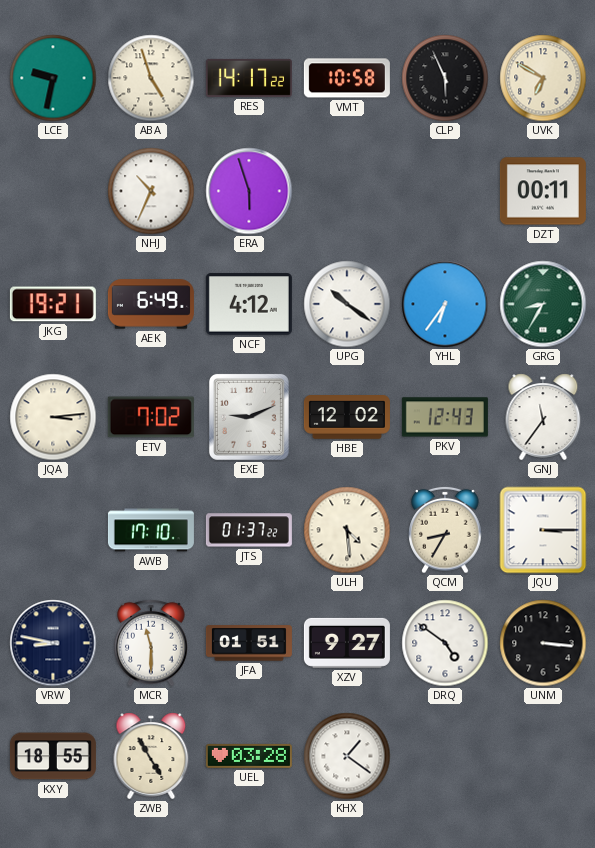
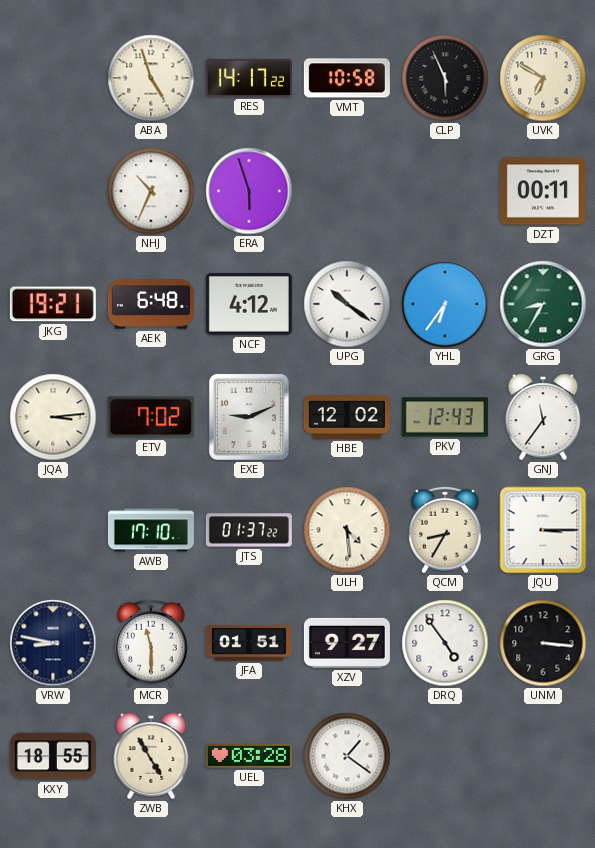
LCE: 9:32 -> none (53, 78)
AEK: 6:49 -> 6:48 (151, 304)
DRQ: 4:51 -> 4:54 (445, 643)
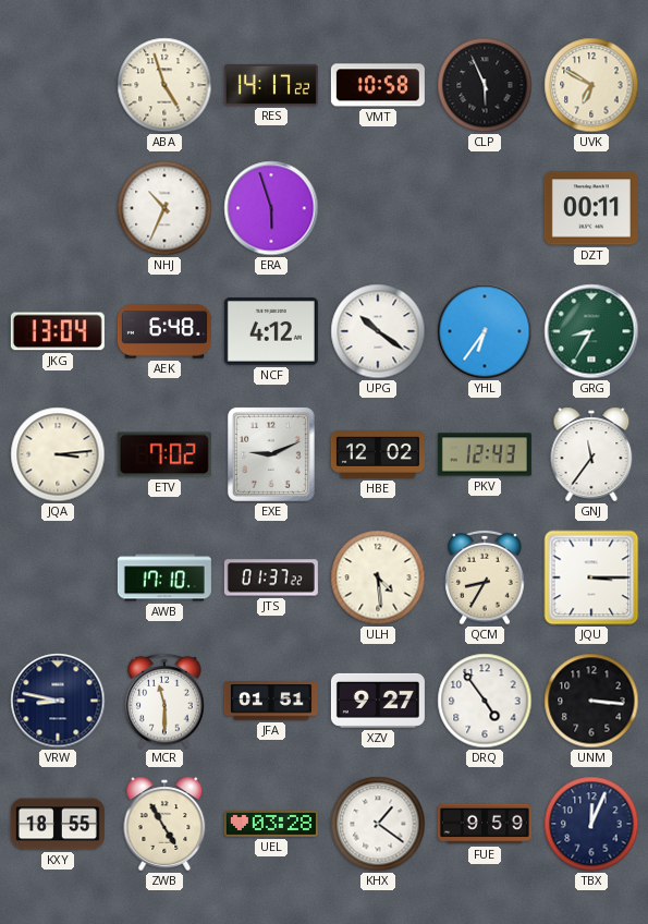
JKG: 19:21 -> 13:04 (58, 331)
FUE: none -> 9:59 (485, 824)
TBX: none -> 12:04 (591, 824)
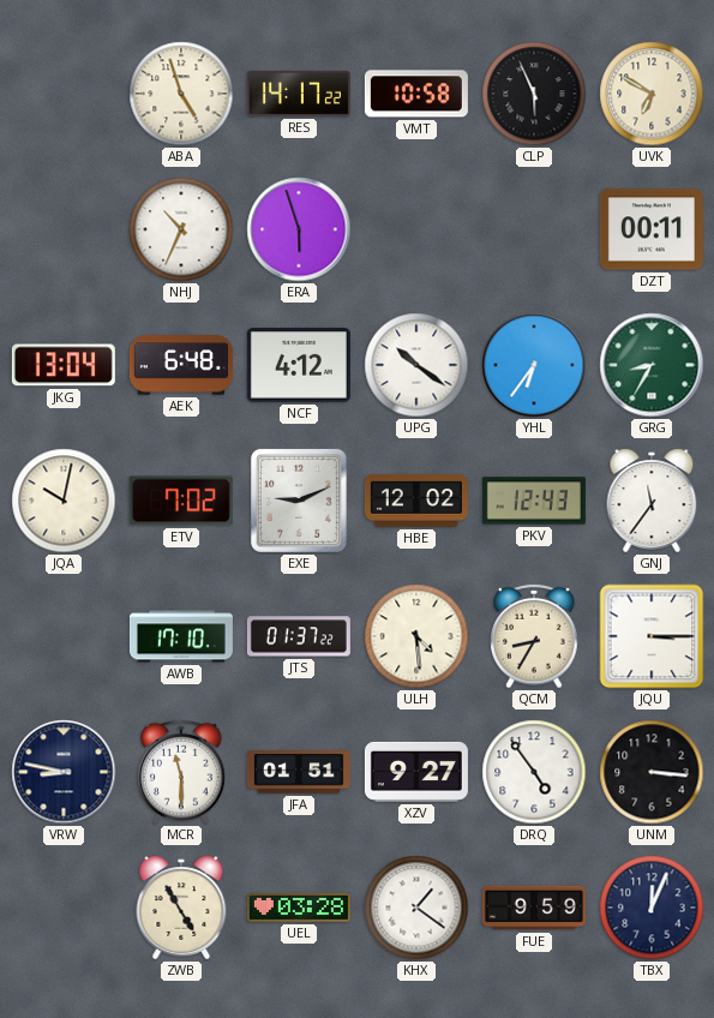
JQA: 3:14 -> 10:02 (64, 501)
KXY: 18:55 -> none (58, 824)
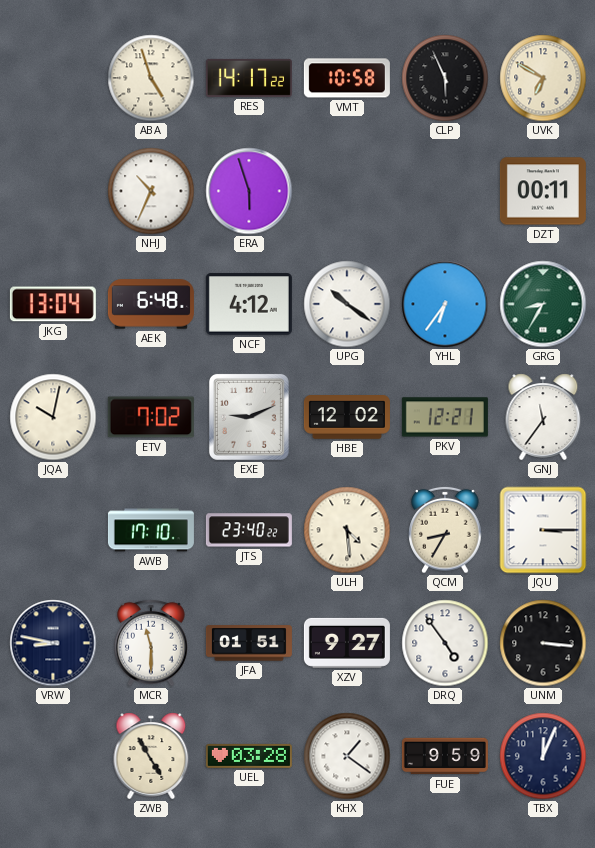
PKV: 12:43 -> 12:21 (445, 417)
JTS: 01:37 -> 23:40 (249, 530)
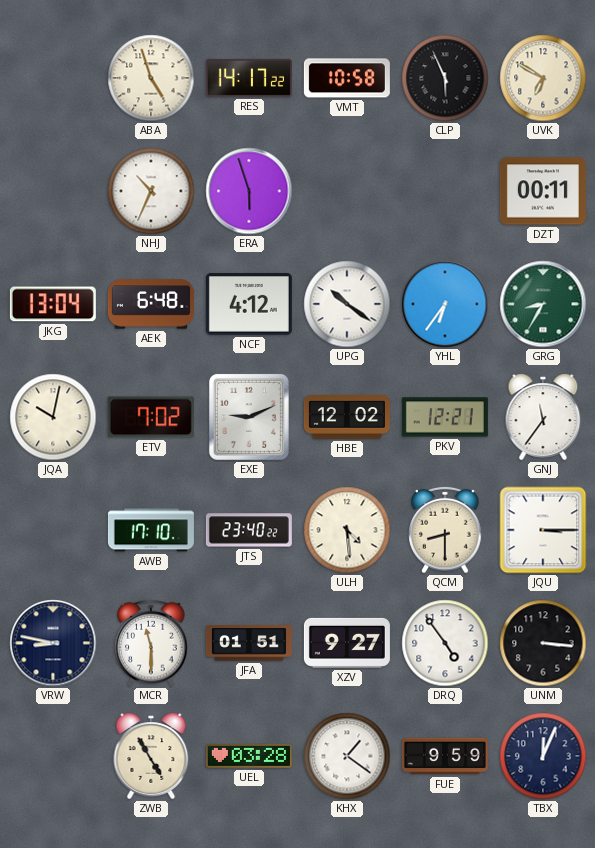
QCM: 8:35 -> 8:30 (445, 530)
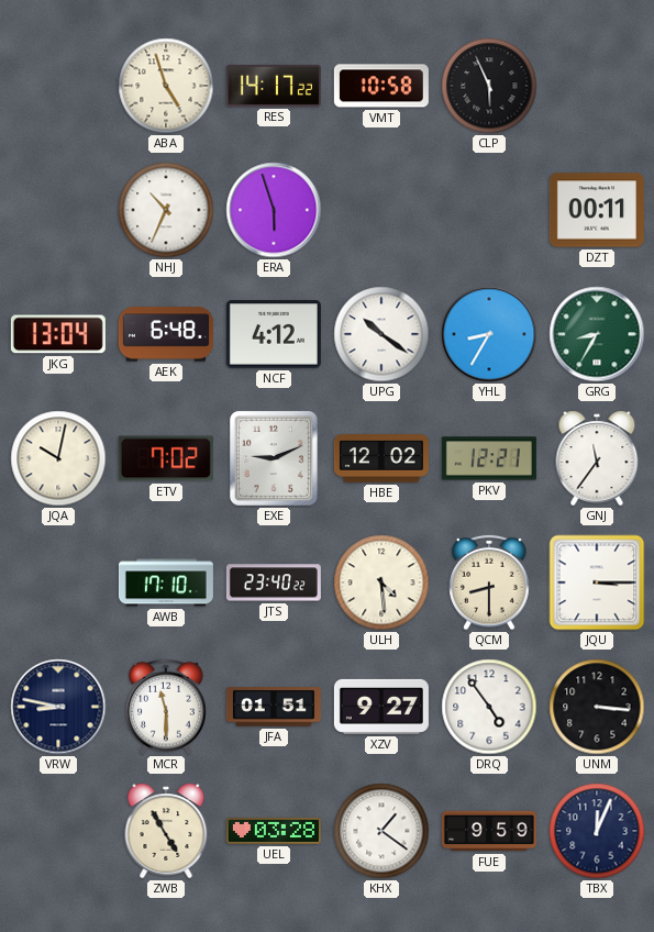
UVK: 6:50 -> none (543, 78)
YHL: 6:36 -> 8:35 (489, 334)
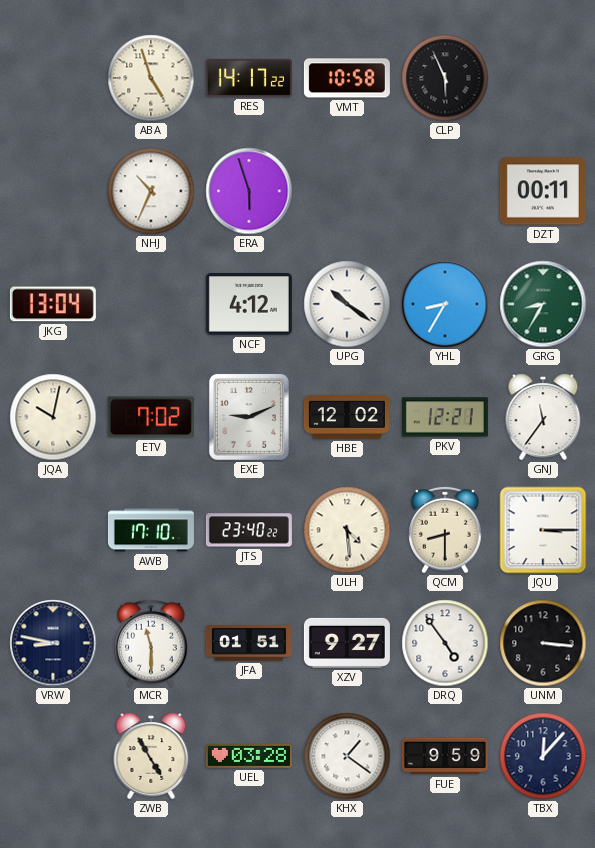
AEK: 6:48 -> none (166, 334)
TBX: 12:04 -> 12:07 (543, 756)
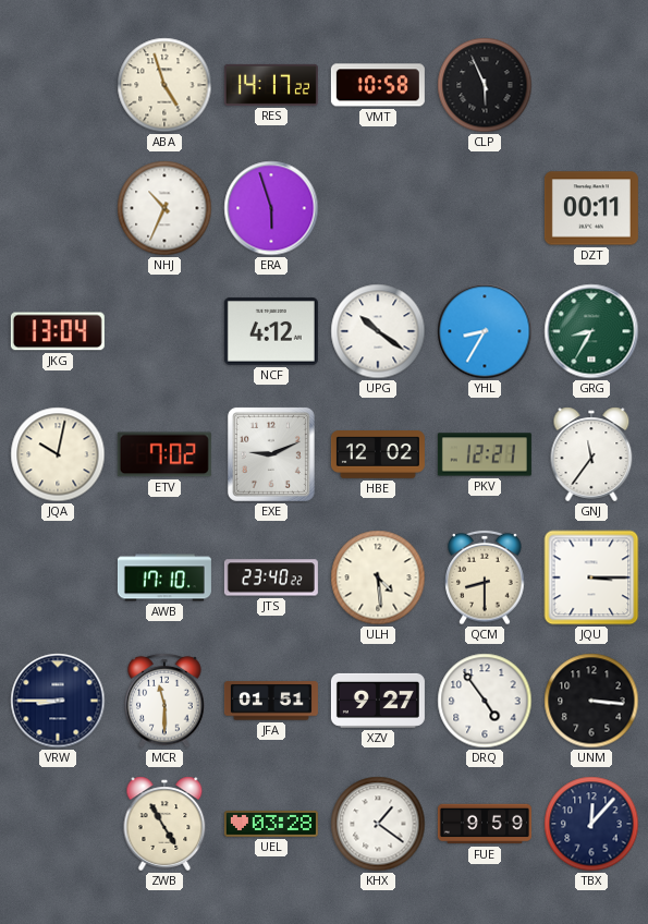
VRW: 8:47 -> 8:45 (58, 701)
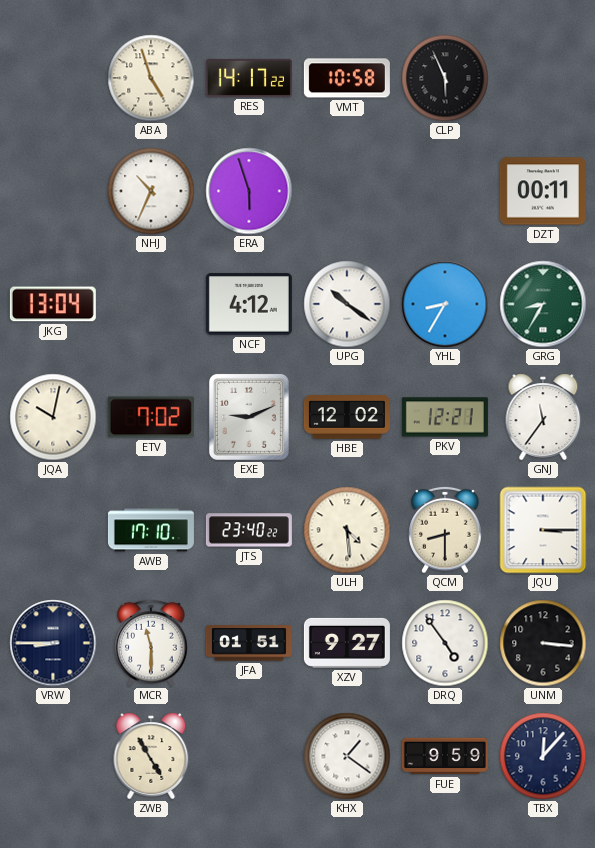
UEL: 03:28 -> none (271, 824)
